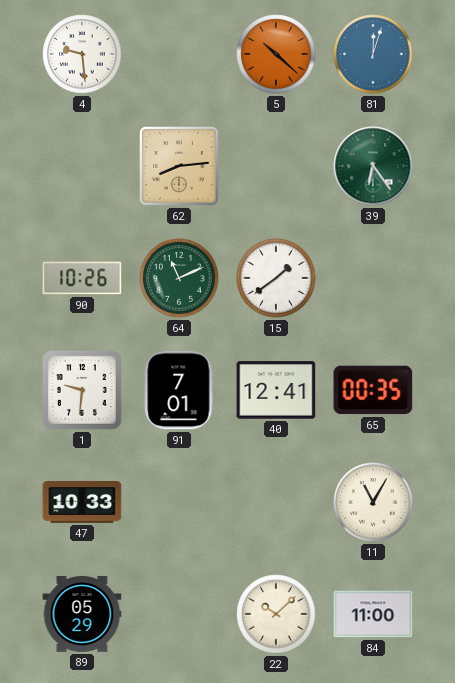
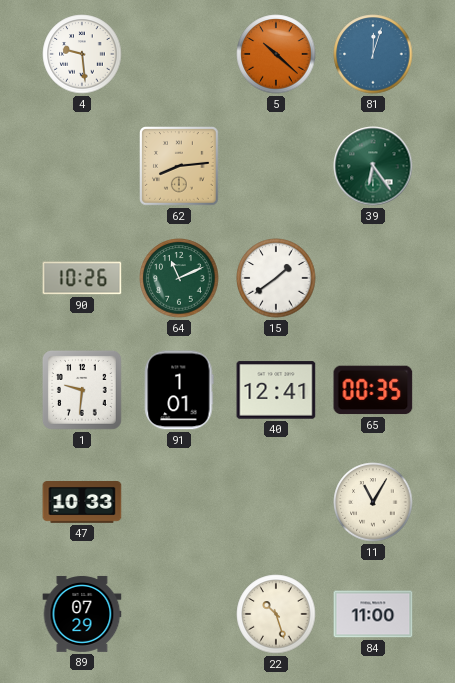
91: 7:01 -> 1:01 (179, 390)
89: 05:29 -> 07:29 (82, 614)
22: 10:08 -> 10:27 (276, 614)
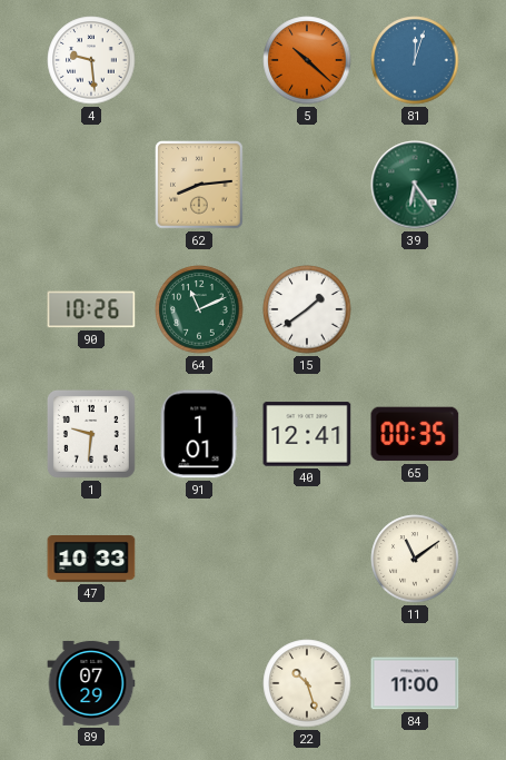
11: 11:05 -> 11:09 (415, 559)
